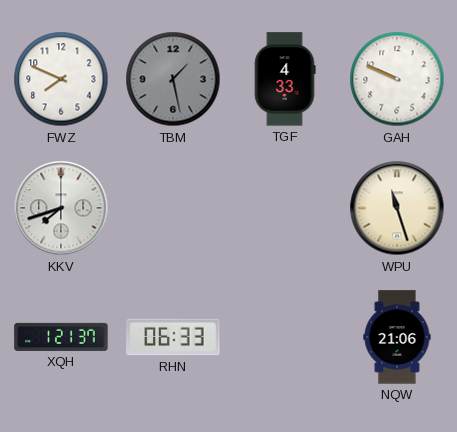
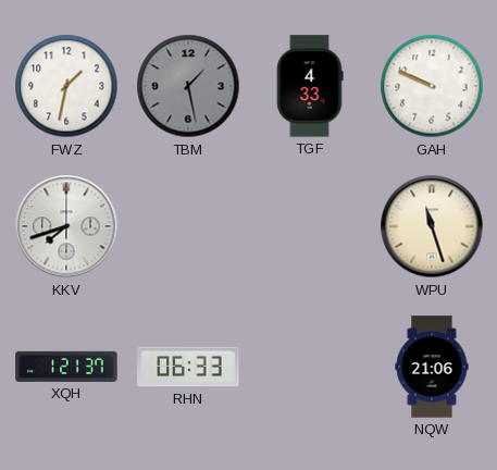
FWZ: 7:49 -> 1:32 (66, 86)
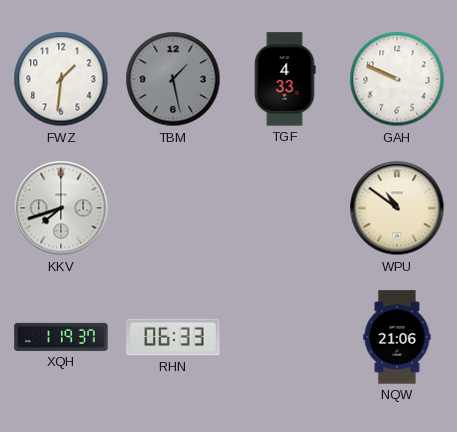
FWZ: 1:32 -> 1:31 (61, 79)
WPU: 11:27 -> 10:51 (397, 208)
XQH: 1:21 -> 1:19 (61, 337)
